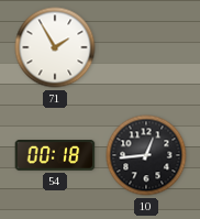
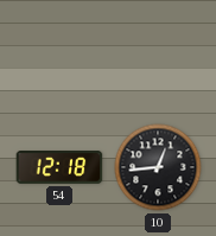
71: 1:55 -> none (55, 47)
54: 00:18 -> 12:18 (59, 168)
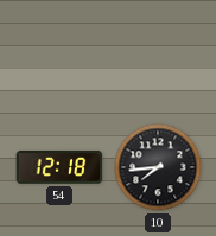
10: 12:44 -> 7:44 (158, 167)
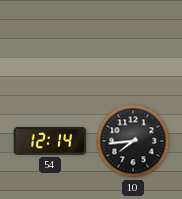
54: 12:18 -> 12:14 (50, 142)
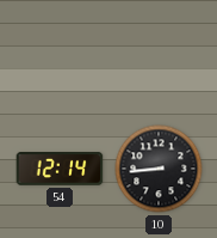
10: 7:44 -> 8:44 (159, 169)
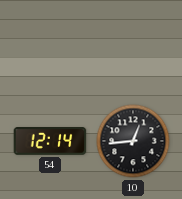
10: 8:44 -> 12:44 (133, 141)
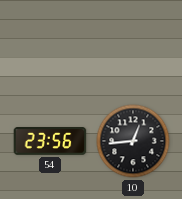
54: 12:14 -> 23:56 (50, 142)
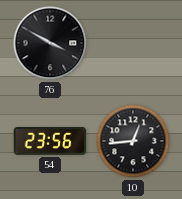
76: none -> 3:50 (50, 43)
